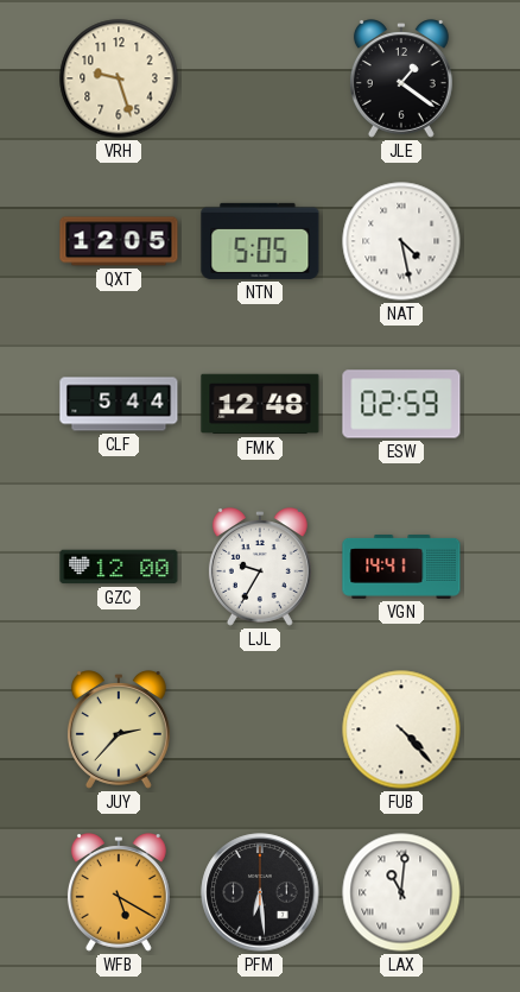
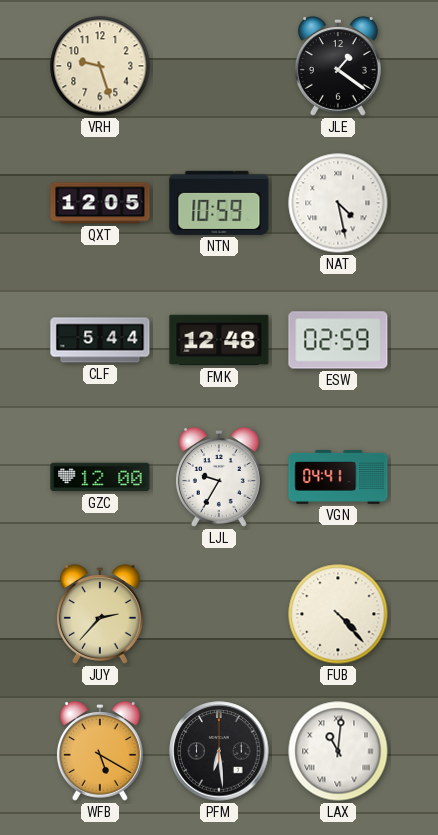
NTN: 5:05 -> 10:59 (219, 203)
VGN: 14:41 -> 04:41 (338, 478)
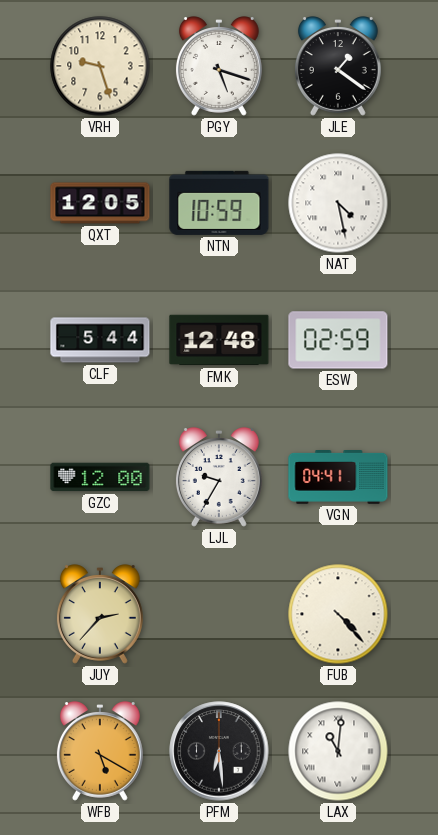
PGY: none -> 5:18 (219, 66)
